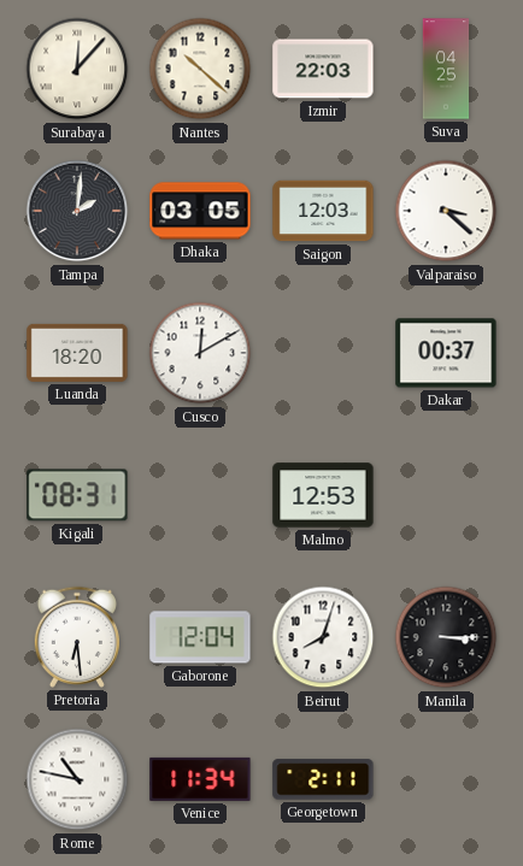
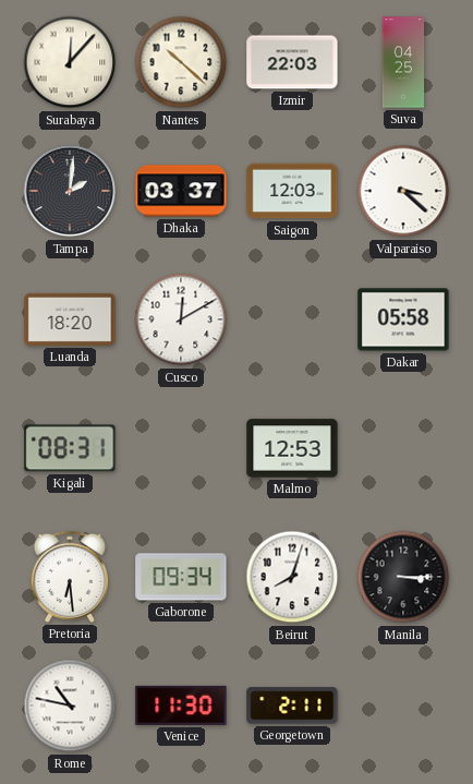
Dhaka: 03:05 -> 03:37 (181, 191)
Dakar: 00:37 -> 05:58 (403, 319)
Gaborone: 12:04 -> 09:34 (181, 577)
Venice: 11:34 -> 11:30 (181, 705)
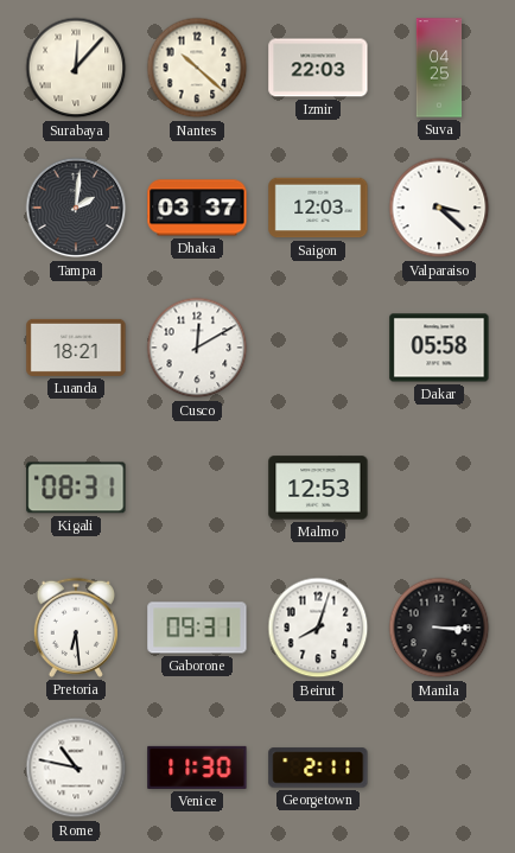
Luanda: 18:20 -> 18:21 (76, 348)
Gaborone: 09:34 -> 09:31 (197, 628)
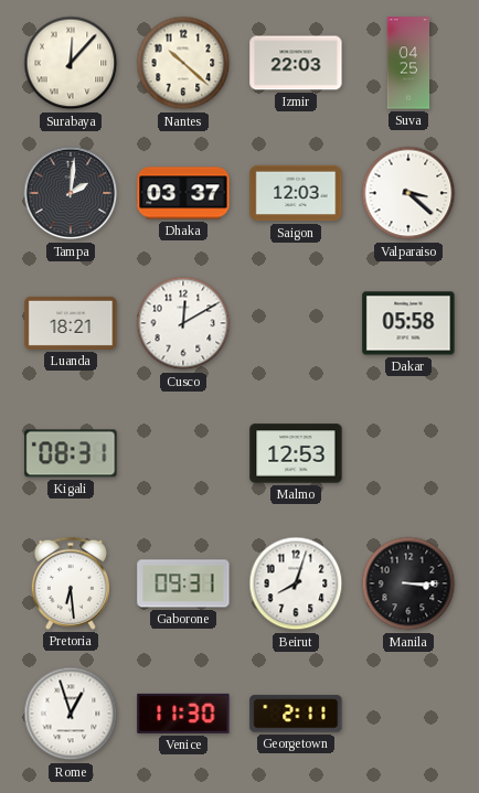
Rome: 10:47 -> 12:57 (71, 714)
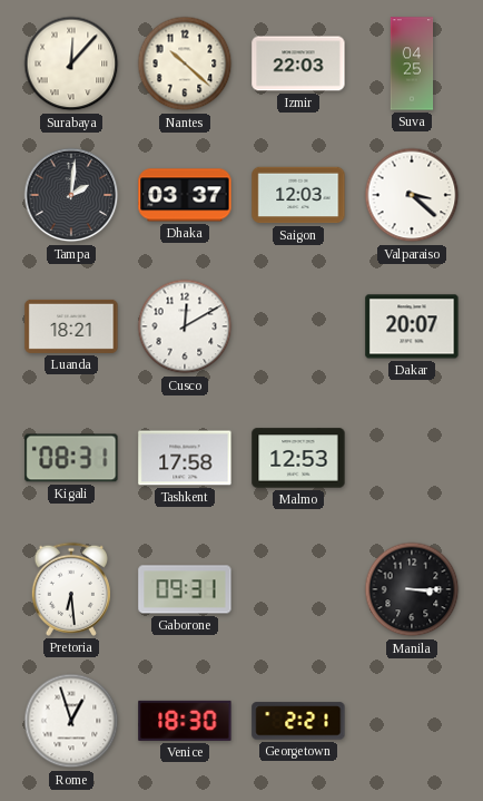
Dakar: 05:58 -> 20:07 (412, 326)
Tashkent: none -> 17:58 (185, 458)
Beirut: 8:03 -> none (296, 583)
Venice: 11:30 -> 18:30 (185, 721)
Georgetown: 2:11 -> 2:21 (298, 721)
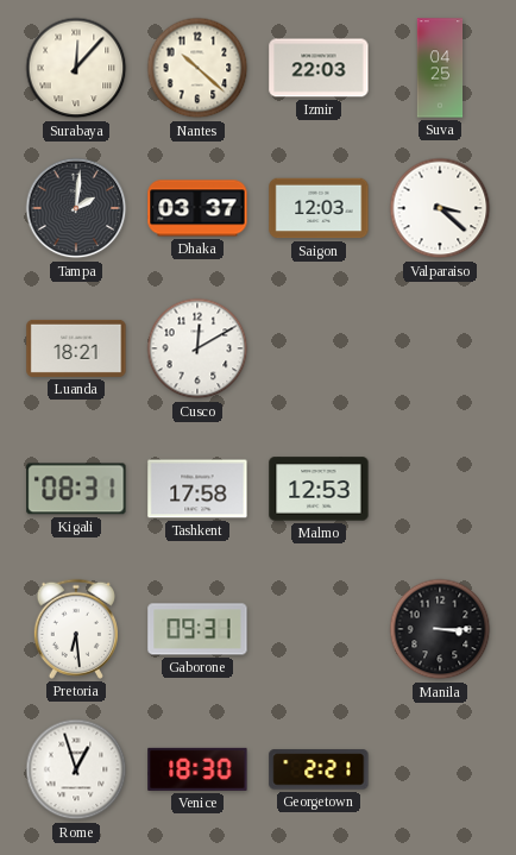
Dakar: 20:07 -> none (412, 326)
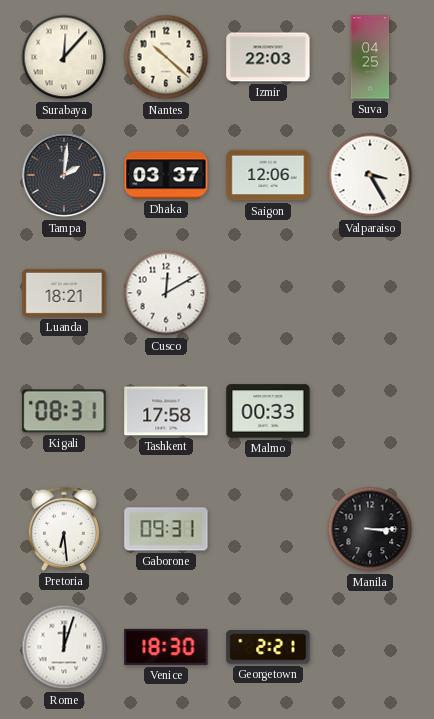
Saigon: 12:03 -> 12:06 (268, 175)
Valparaiso: 3:22 -> 3:25 (370, 175)
Malmo: 12:53 -> 00:33 (268, 411)
Rome: 12:57 -> 12:03 (64, 647)
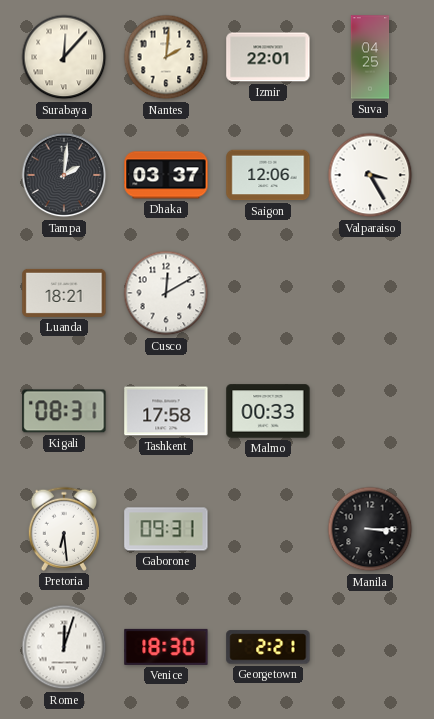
Nantes: 10:22 -> 2:01 (166, 57)
Izmir: 22:03 -> 22:01 (268, 57)
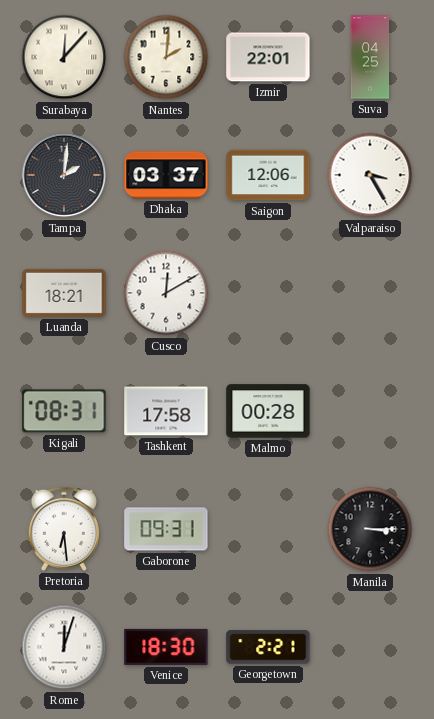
Malmo: 00:33 -> 00:28 (268, 411)
